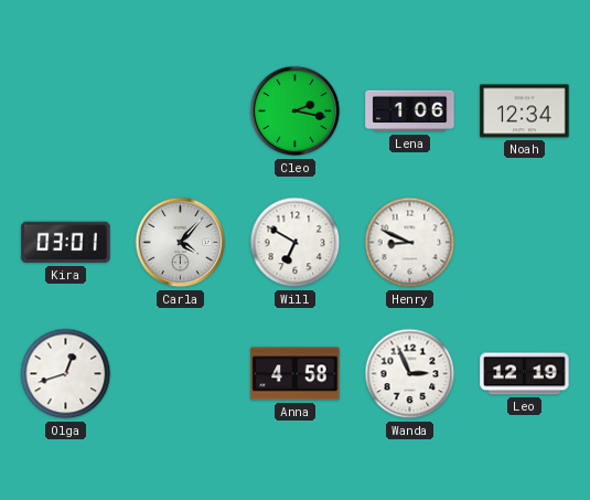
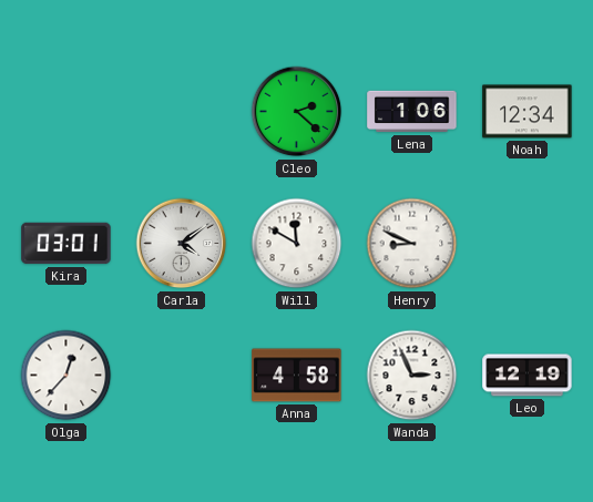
Cleo: 2:17 -> 2:22 (297, 112)
Carla: 4:07 -> 4:09 (182, 244)
Will: 6:50 -> 11:50 (297, 244)
Olga: 12:42 -> 12:37 (67, 376)
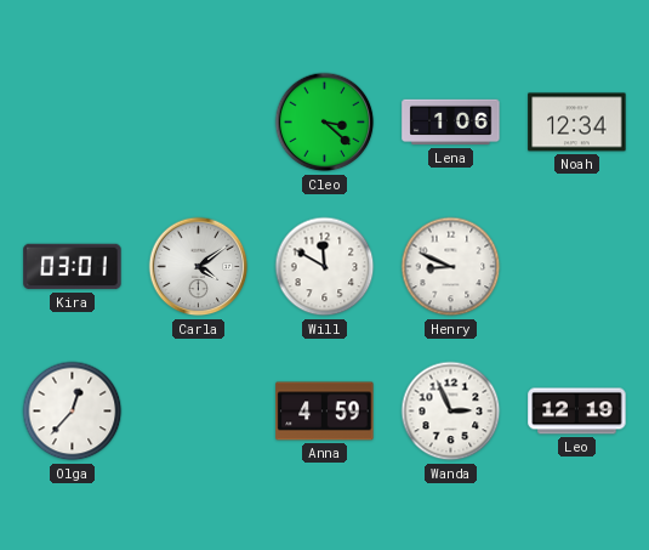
Cleo: 2:22 -> 3:22 (325, 123)
Anna: 4:58 -> 4:59 (325, 412)
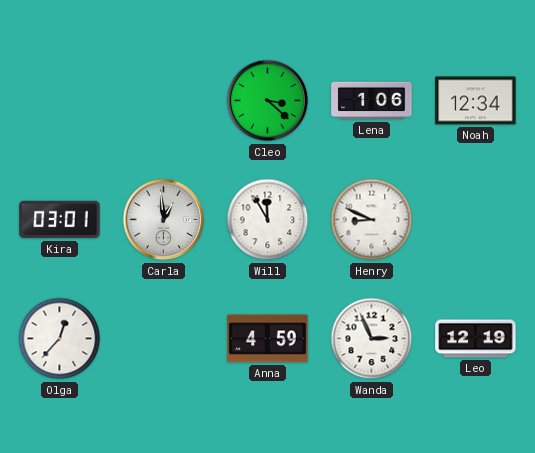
Carla: 4:09 -> 12:59 (164, 220)
Will: 11:50 -> 11:55 (268, 220)
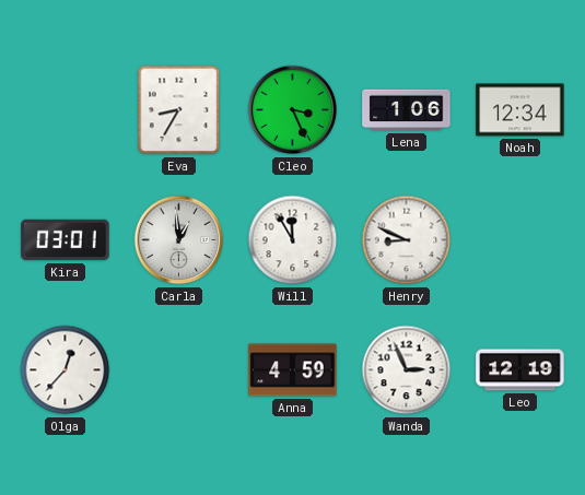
Eva: none -> 8:35 (179, 110)
Cleo: 3:22 -> 3:26 (293, 110)
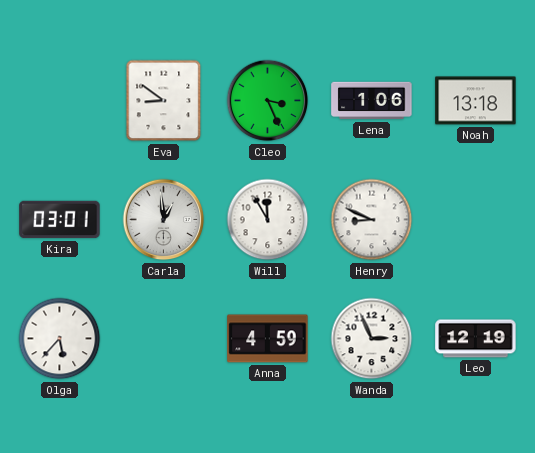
Eva: 8:35 -> 8:51 (164, 101)
Noah: 12:34 -> 13:18 (476, 101)
Olga: 12:37 -> 5:37 (60, 339)
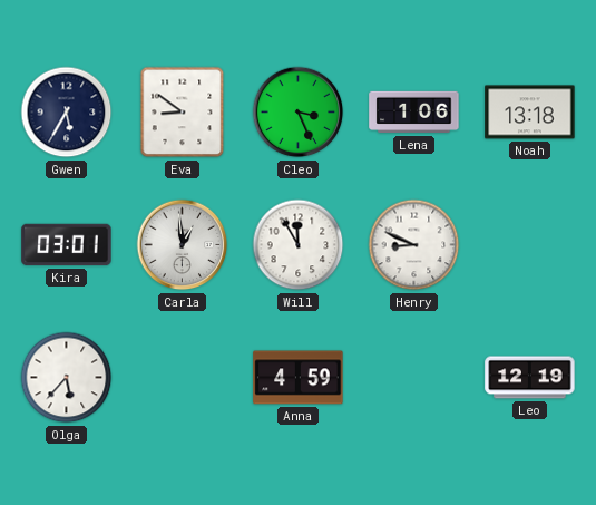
Gwen: none -> 5:35 (67, 113)
Wanda: 2:56 -> none (372, 339)
